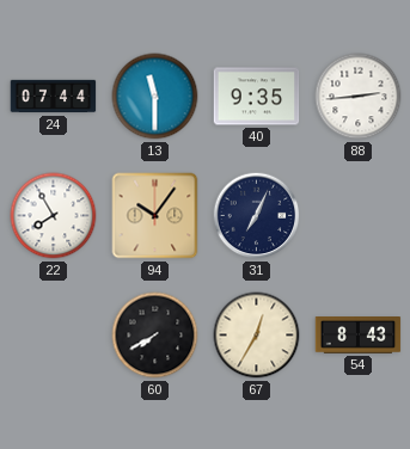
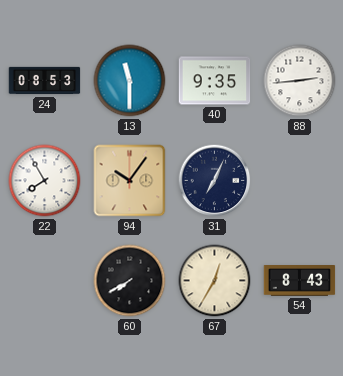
24: 07:44 -> 08:53 (45, 81)
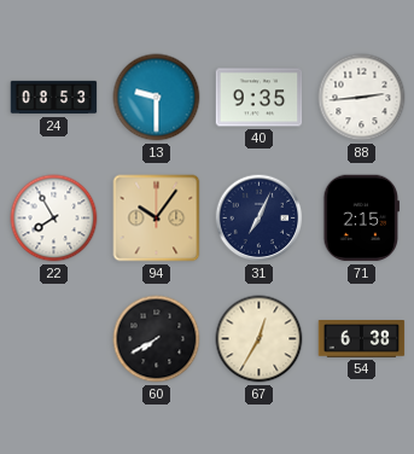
13: 11:30 -> 9:30 (157, 98)
71: none -> 2:15 (361, 219)
54: 8:43 -> 6:38 (362, 339)
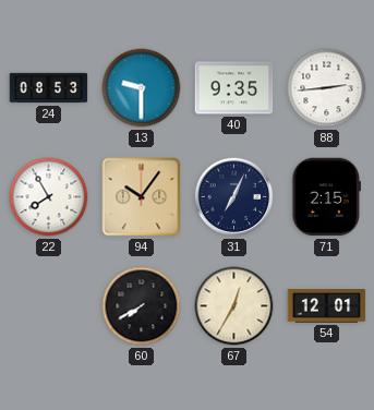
54: 6:38 -> 12:01 (327, 306)
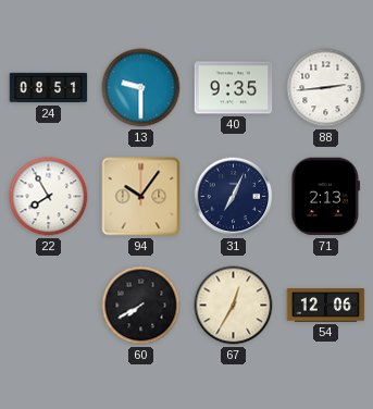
24: 08:53 -> 08:51 (49, 88)
71: 2:15 -> 2:13 (325, 197)
54: 12:01 -> 12:06 (326, 306)
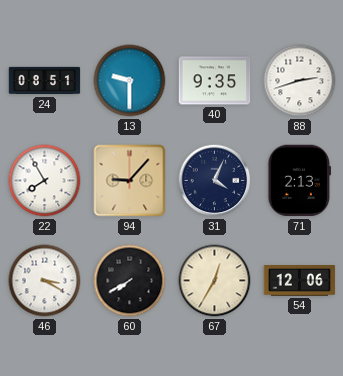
88: 2:44 -> 2:42 (300, 81)
94: 10:06 -> 9:07 (130, 181)
31: 7:04 -> 4:04 (215, 181)
46: none -> 3:20 (45, 281)
